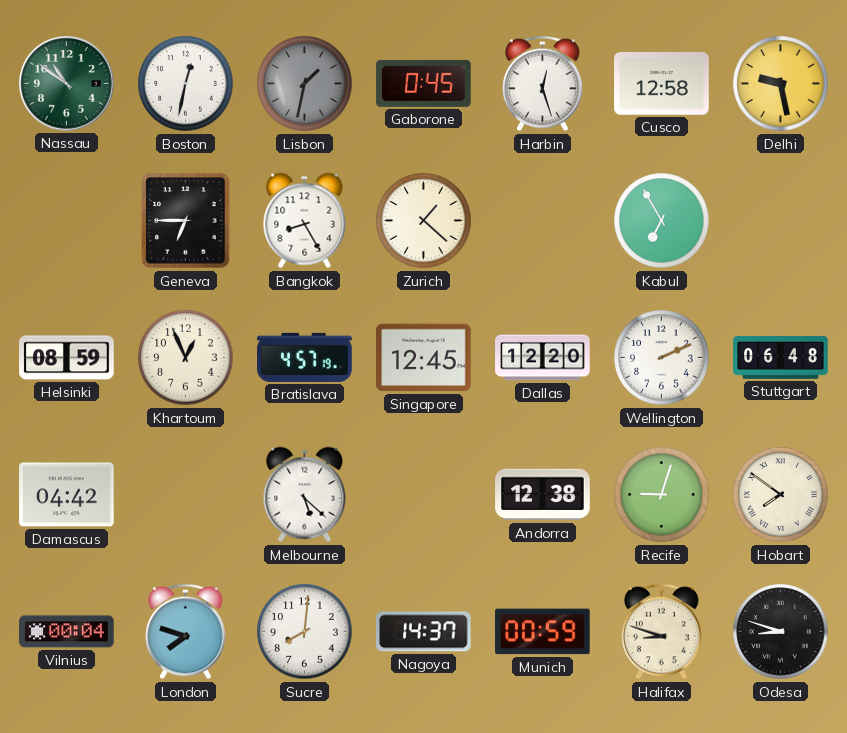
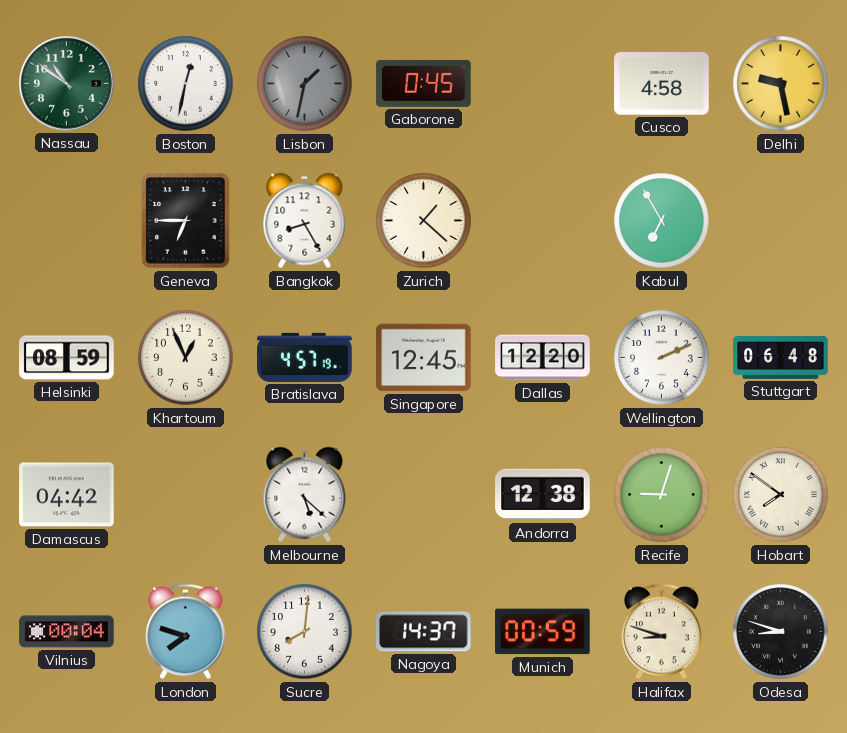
Harbin: 12:27 -> none (543, 84)
Cusco: 12:58 -> 4:58 (662, 84)
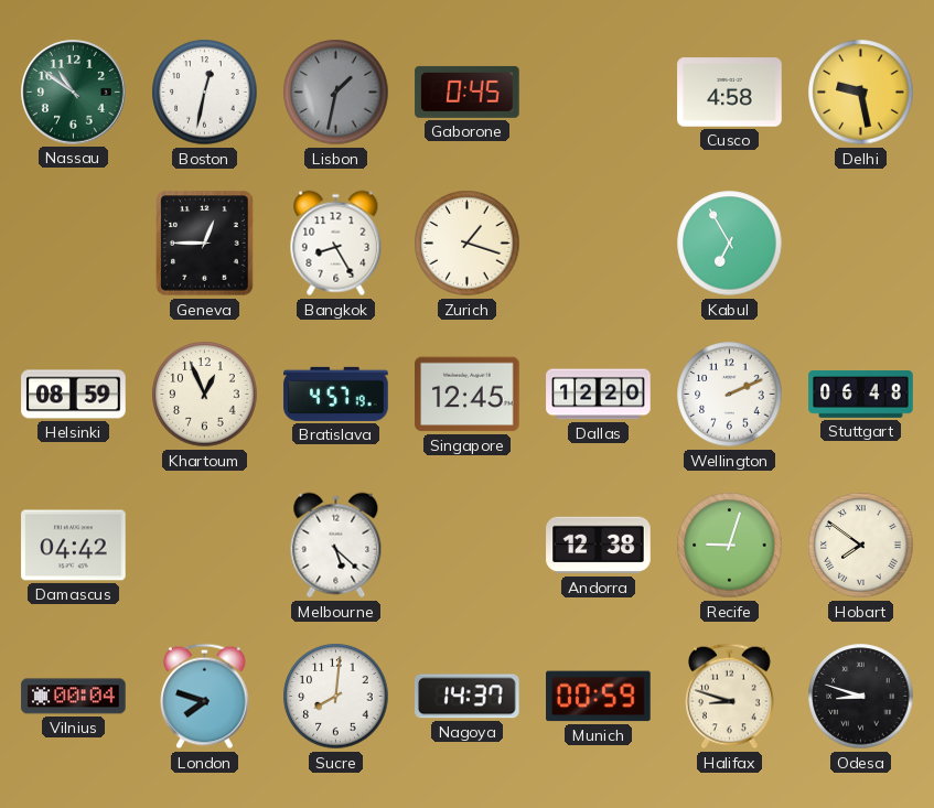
Geneva: 6:45 -> 12:45 (205, 244)
Zurich: 1:22 -> 1:18 (468, 244)
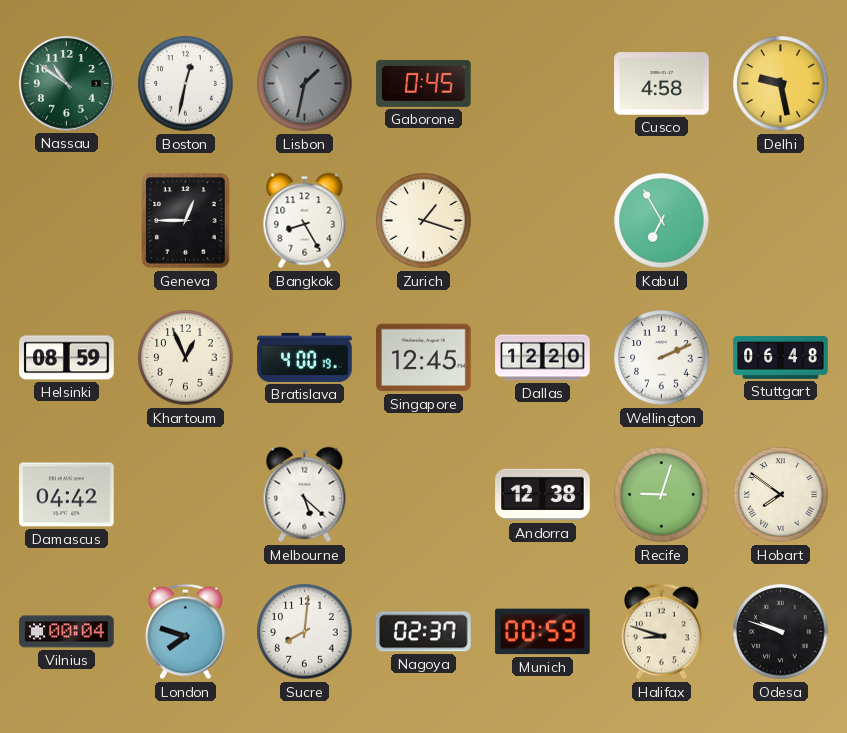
Bratislava: 4:57 -> 4:00 (305, 357)
Nagoya: 14:37 -> 02:37 (424, 632)
Odesa: 8:48 -> 9:48 (781, 632)
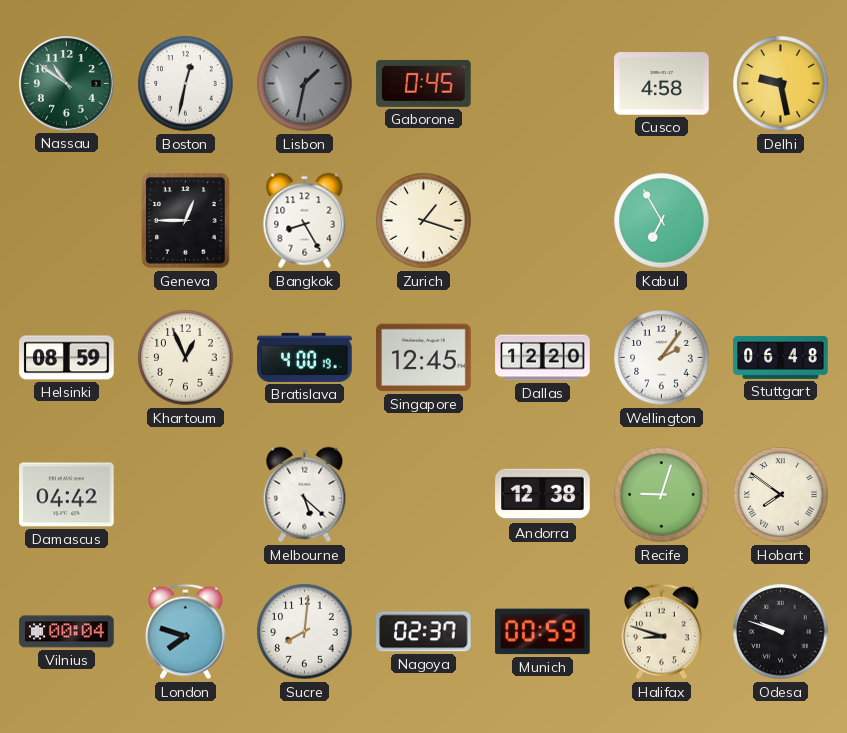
Wellington: 2:11 -> 2:06 (662, 358)
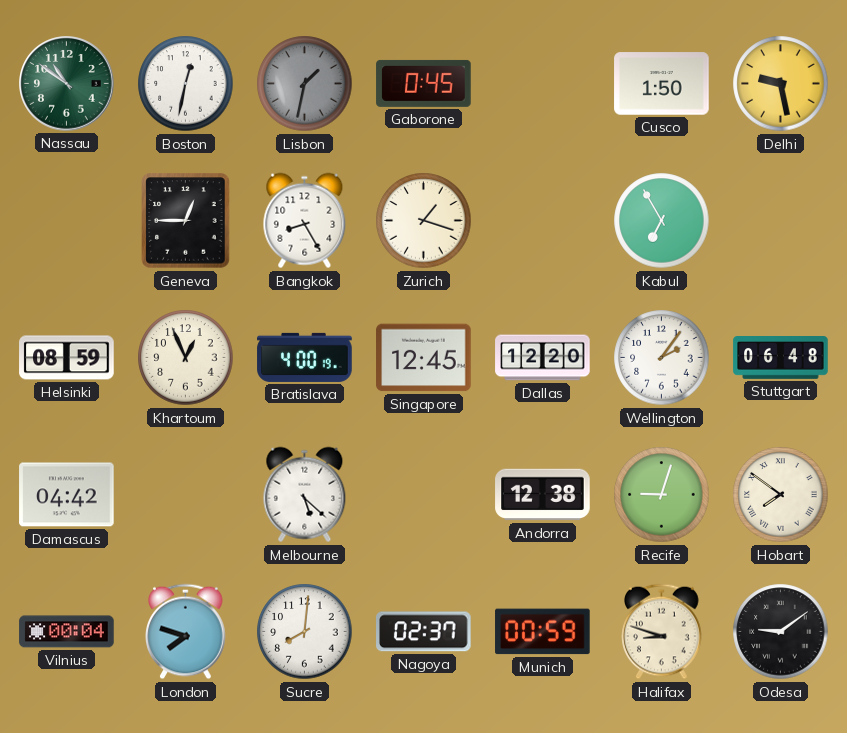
Cusco: 4:58 -> 1:50 (662, 84)
Odesa: 9:48 -> 9:09 (781, 632)
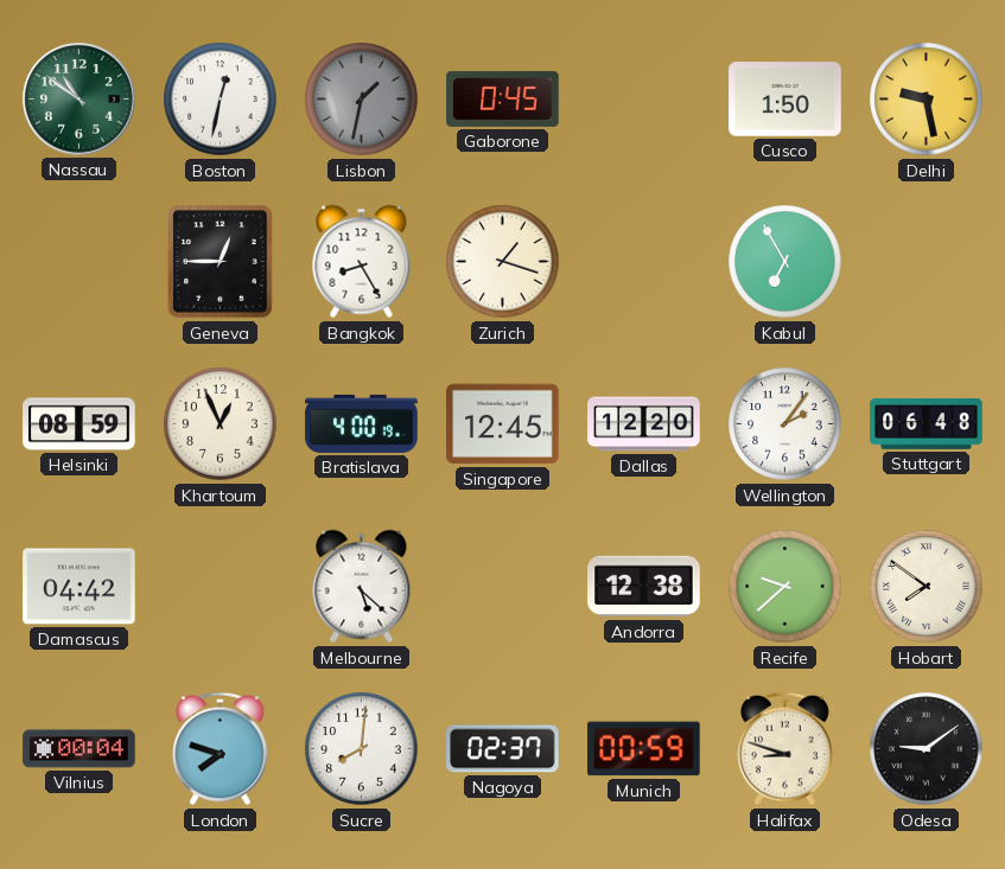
Recife: 9:03 -> 9:38 (785, 587)
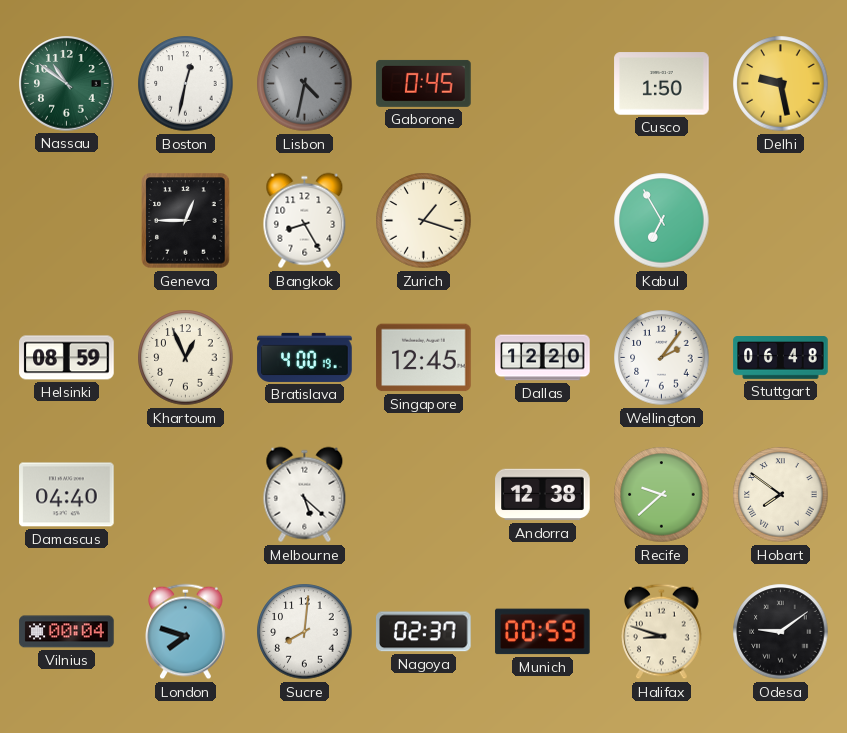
Lisbon: 1:32 -> 4:32 (305, 84)
Damascus: 04:42 -> 04:40 (67, 495)
